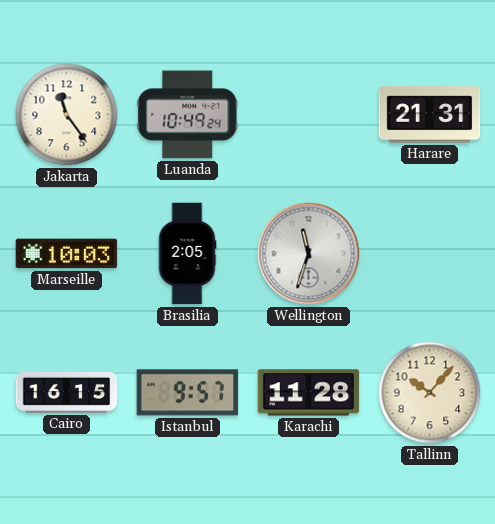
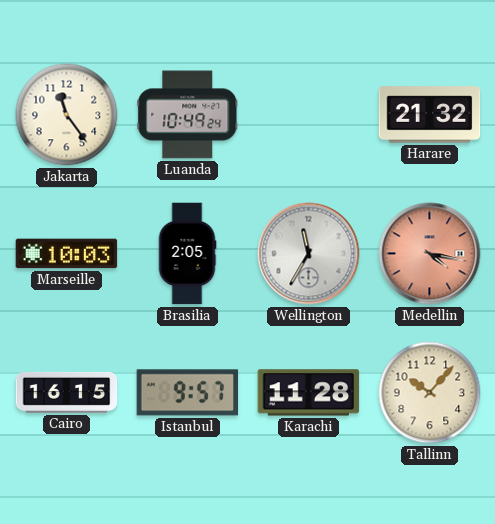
Harare: 21:31 -> 21:32 (430, 115)
Wellington: 11:33 -> 11:35 (309, 254)
Medellin: none -> 4:17 (430, 254)
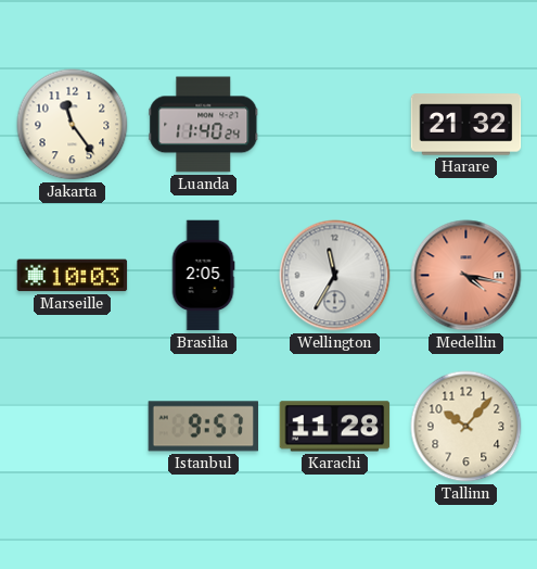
Luanda: 10:49 -> 11:40 (204, 125)
Cairo: 16:15 -> none (67, 392)
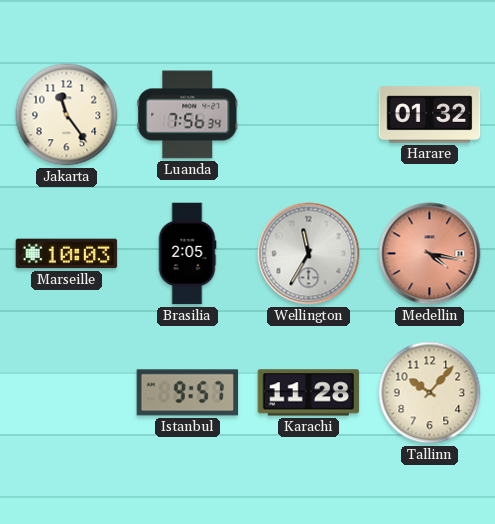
Luanda: 11:40 -> 7:56 (188, 115)
Harare: 21:32 -> 01:32 (430, 115)
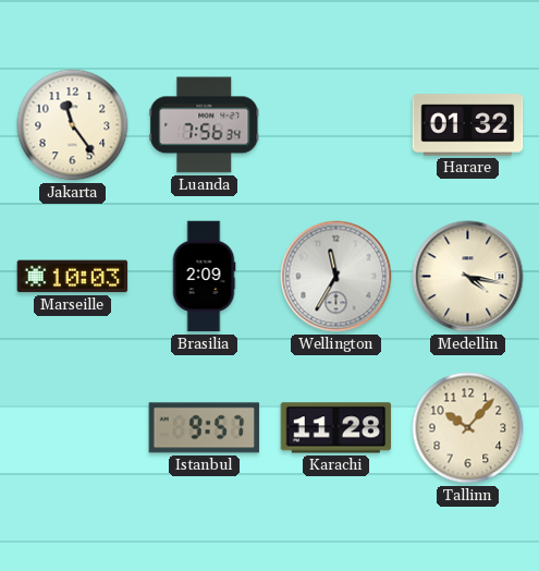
Brasilia: 2:05 -> 2:09 (204, 277)
Medellin dial: salmon -> cream (468, 277)
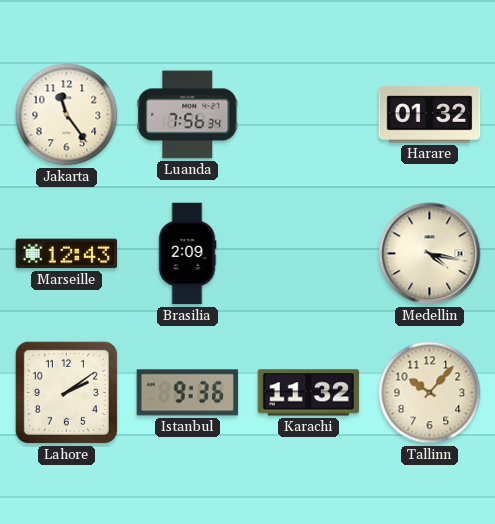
Marseille: 10:03 -> 12:43 (67, 254)
Wellington: 11:35 -> none (336, 277)
Lahore: none -> 2:09 (66, 392)
Istanbul: 9:57 -> 9:36 (188, 393)
Karachi: 11:28 -> 11:32 (309, 393)
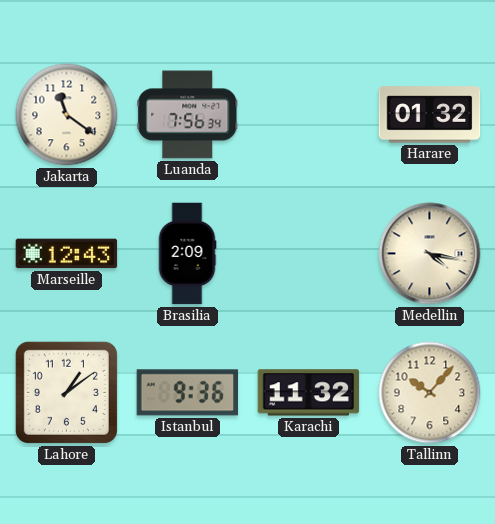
Jakarta: 11:24 -> 11:21 (67, 115)
Lahore: 2:09 -> 1:09 (66, 392)
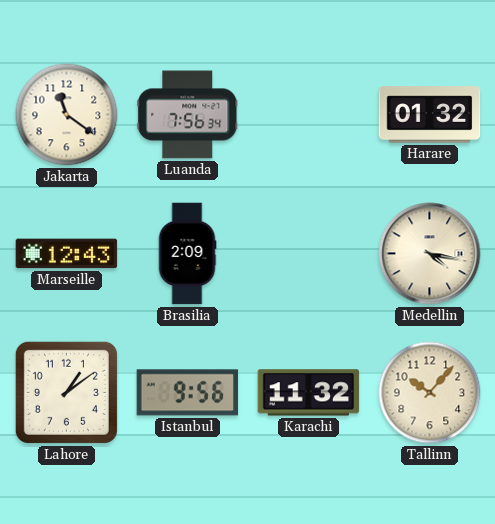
Istanbul: 9:36 -> 9:56 (188, 393)
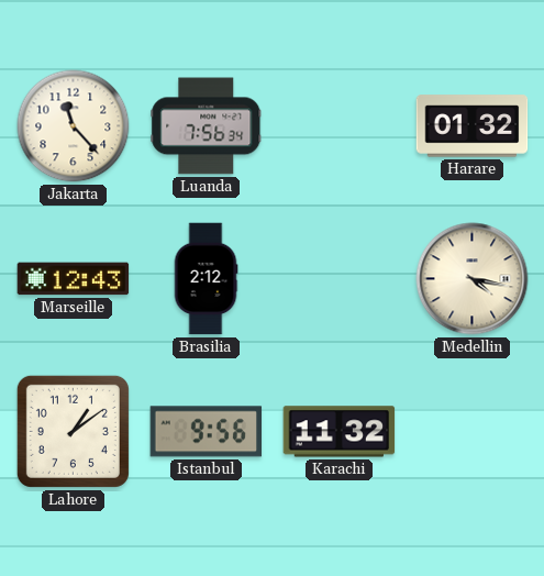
Jakarta: 11:21 -> 11:23 (74, 126)
Brasilia: 2:09 -> 2:12 (206, 279)
Tallinn: 10:07 -> none (430, 393)
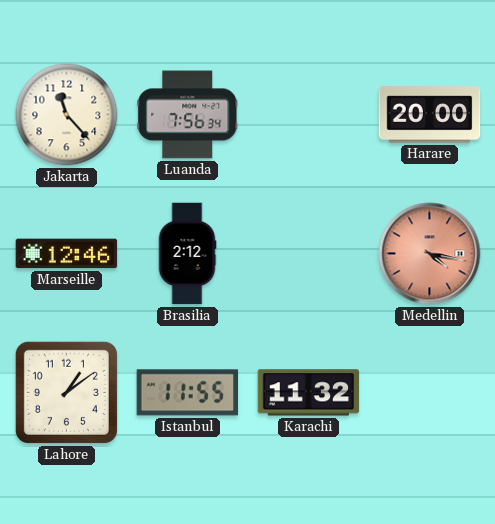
Harare: 01:32 -> 20:00 (430, 115)
Marseille: 12:43 -> 12:46 (67, 254)
Medellin dial: cream -> salmon (430, 254)
Istanbul: 9:56 -> 11:55 (188, 393)
